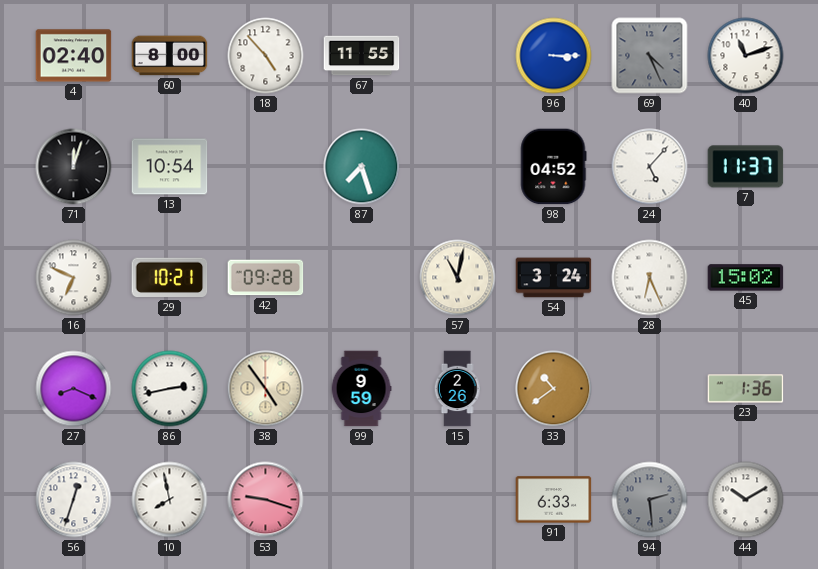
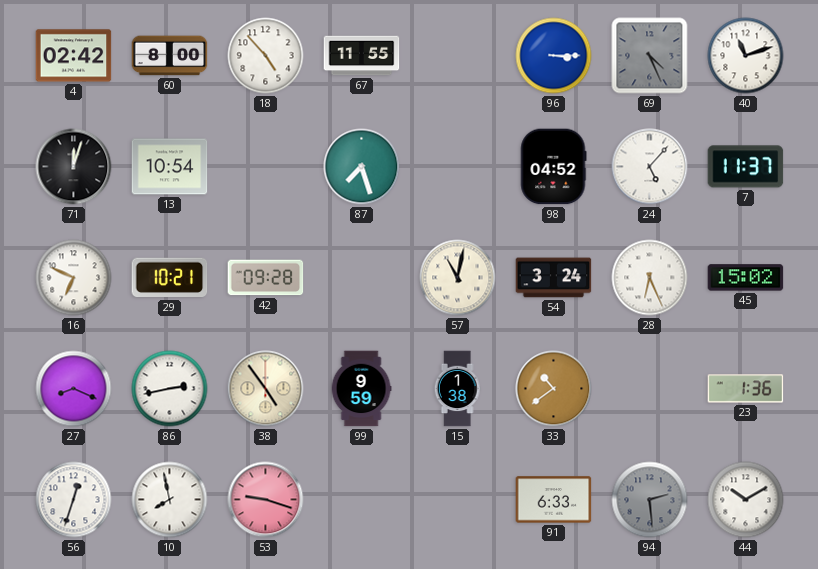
4: 02:40 -> 02:42 (74, 56)
15: 2:26 -> 1:38 (457, 389)
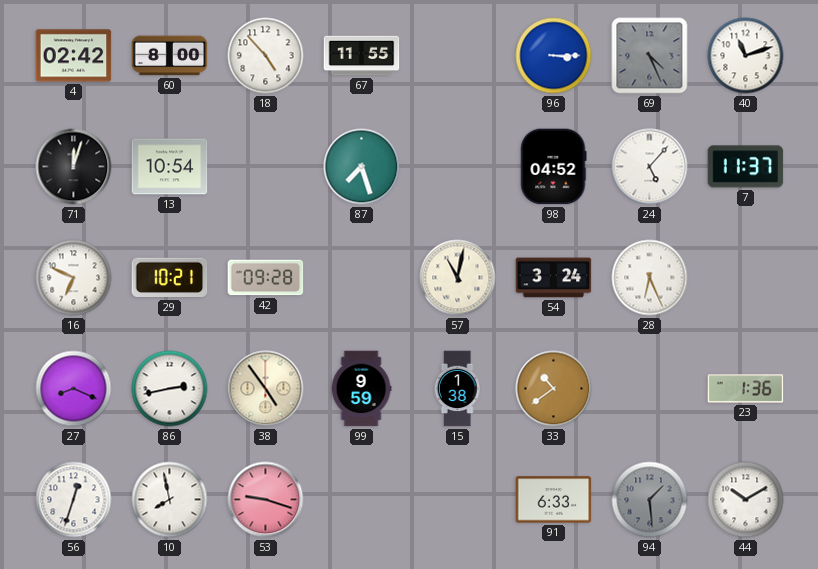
45: 15:02 -> none (746, 278)
94: 2:29 -> 1:29 (650, 500)
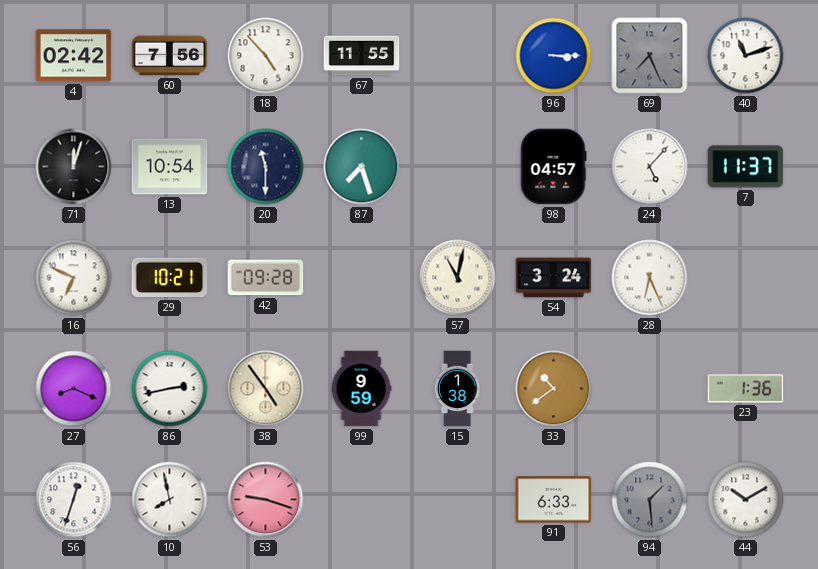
60: 8:00 -> 7:56 (170, 56)
69: 4:26 -> 7:26 (650, 56)
20: none -> 11:30 (266, 167)
98: 04:52 -> 04:57 (553, 167)
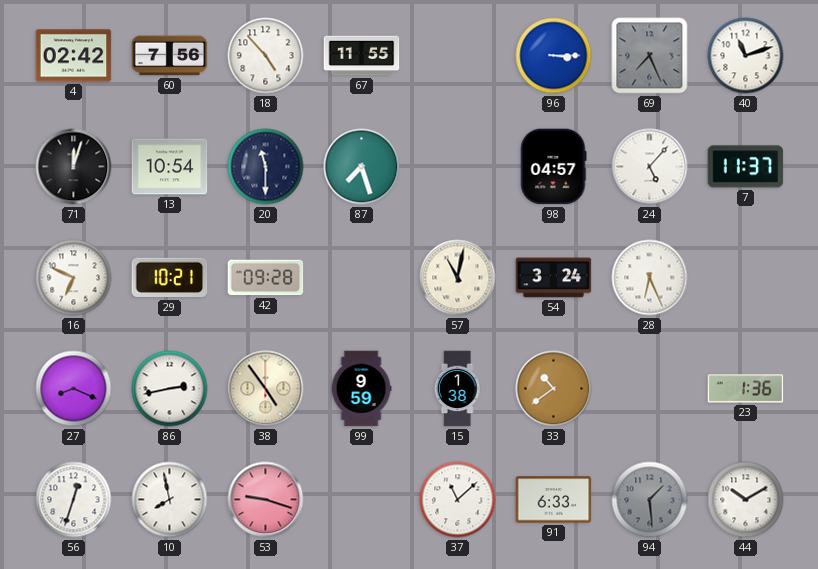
37: none -> 11:08 (458, 500)
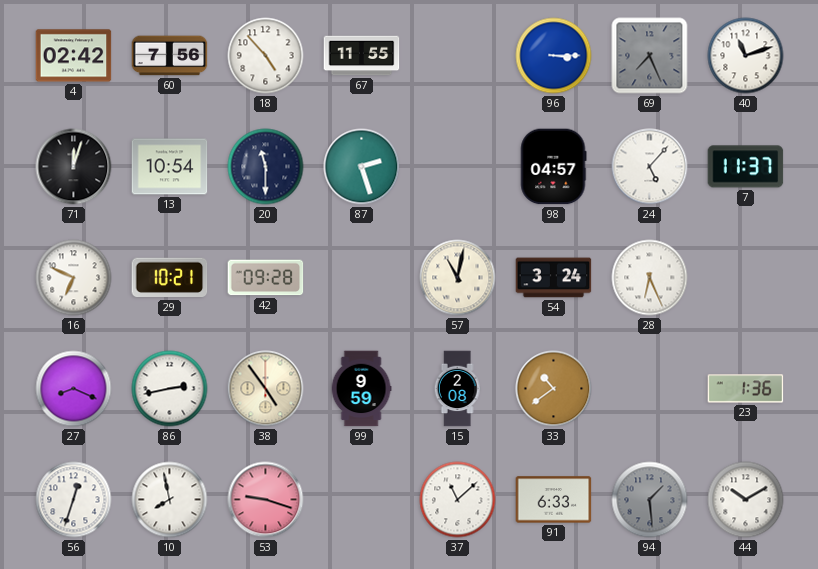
87: 7:27 -> 2:27 (362, 167)
15: 1:38 -> 2:08 (457, 389)
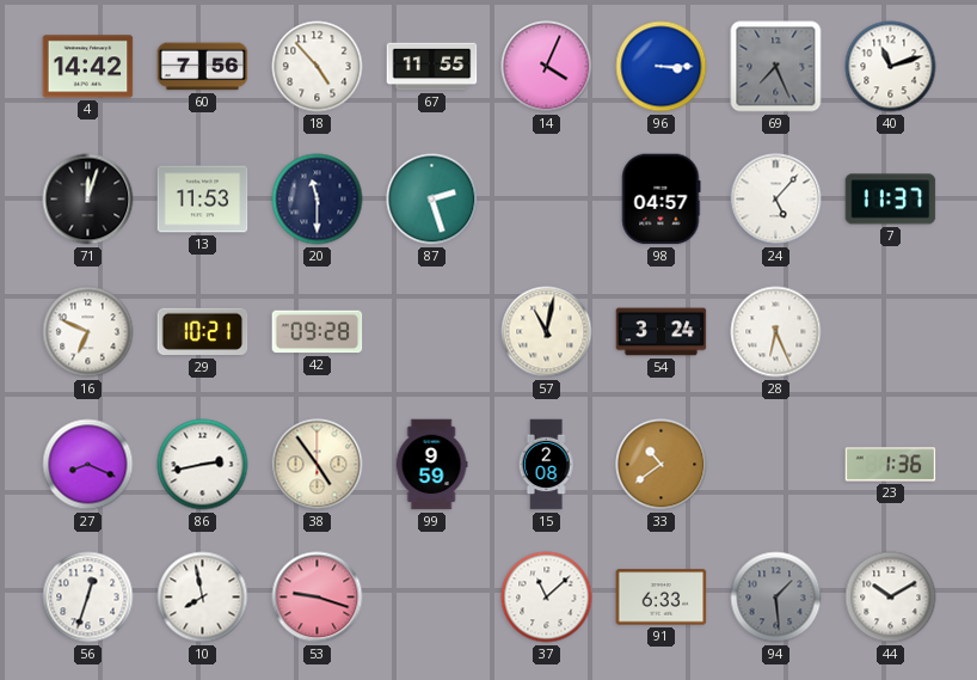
4: 02:42 -> 14:42 (88, 67)
14: none -> 4:04 (547, 67)
13: 10:54 -> 11:53 (203, 200)
